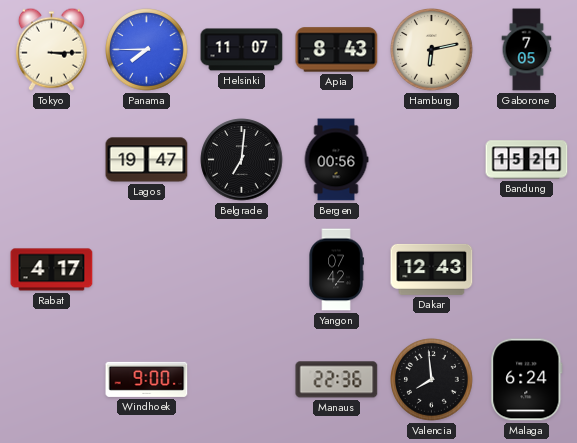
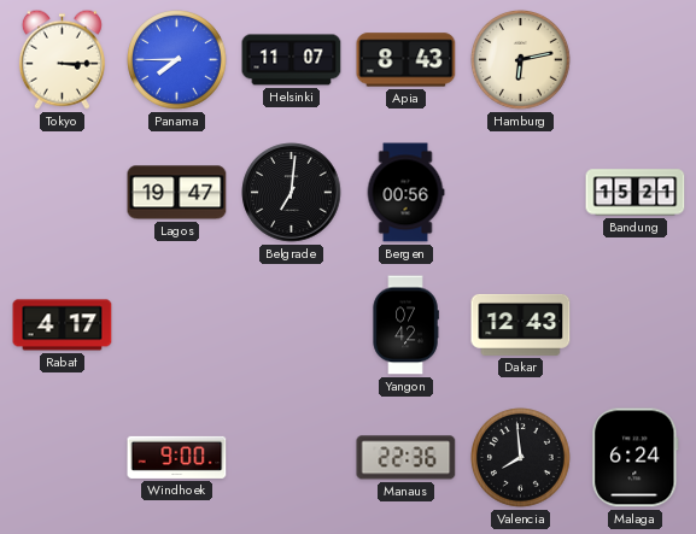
Gaborone: 7:05 -> none (527, 50)
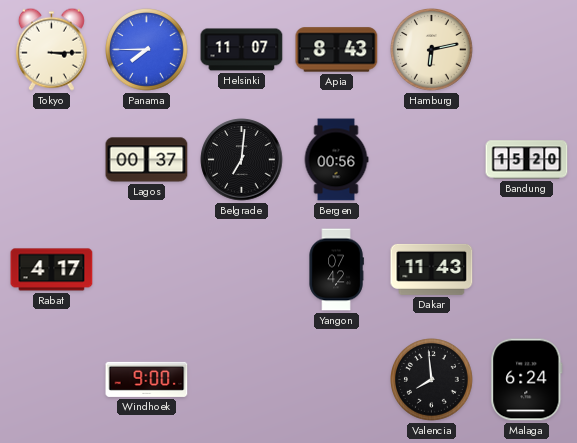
Lagos: 19:47 -> 00:37 (147, 160)
Bandung: 15:21 -> 15:20 (527, 160)
Dakar: 12:43 -> 11:43 (432, 269)
Manaus: 22:36 -> none (407, 458)
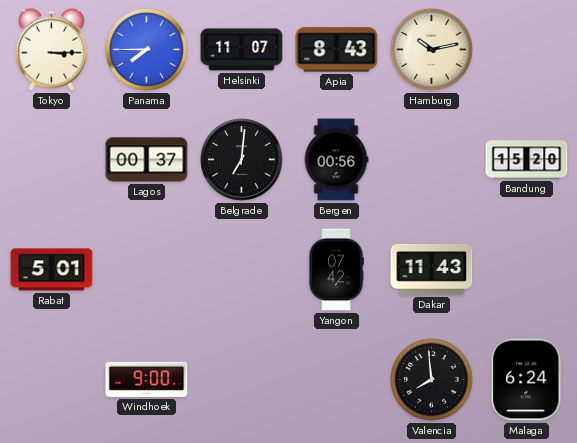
Hamburg: 6:13 -> 10:13 (432, 50)
Rabat: 4:17 -> 5:01 (52, 270)
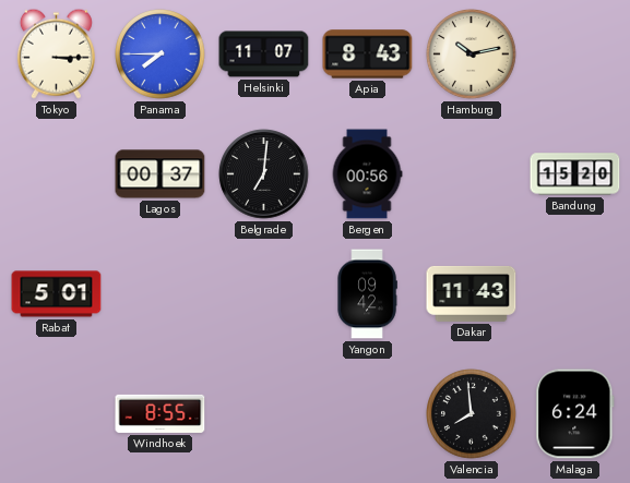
Yangon: 07:42 -> 09:42 (367, 294)
Windhoek: 9:00 -> 8:55 (161, 413)
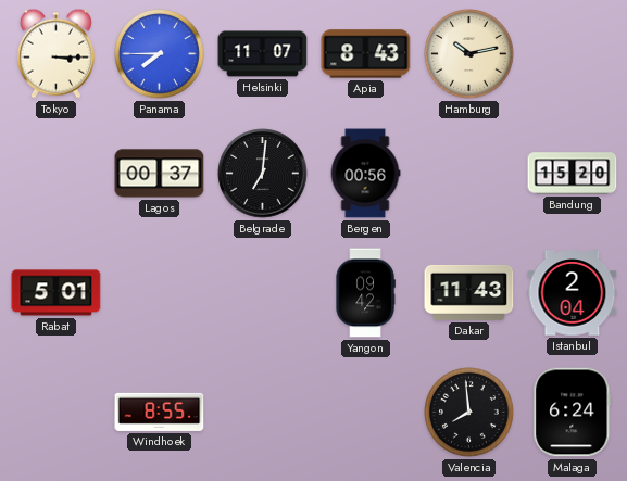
Istanbul: none -> 2:04 (573, 293)
